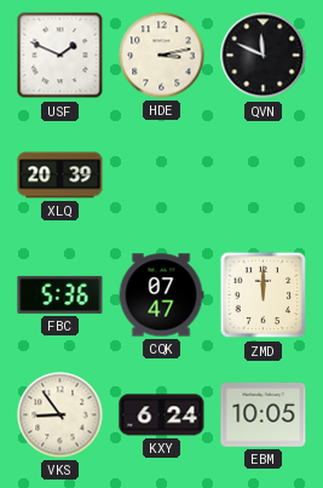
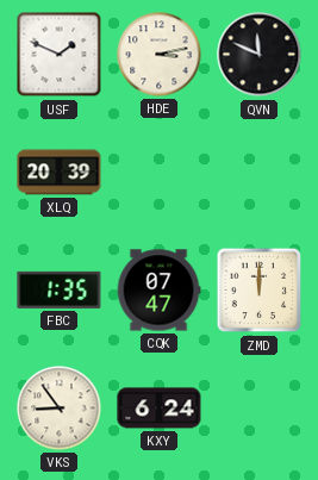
FBC: 5:36 -> 1:35 (60, 289)
EBM: 10:05 -> none (264, 415)
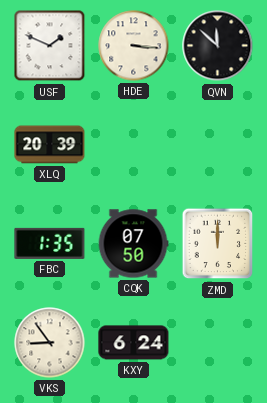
HDE: 3:13 -> 3:16 (134, 46)
QVN: 11:49 -> 11:52 (218, 46)
CQK: 07:47 -> 07:50 (133, 244)
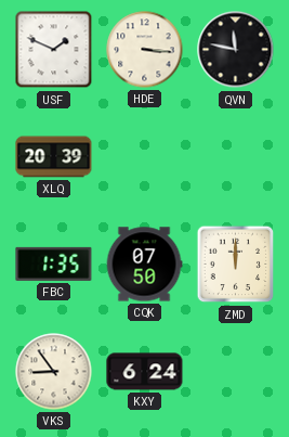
QVN: 11:52 -> 11:47 (236, 50)
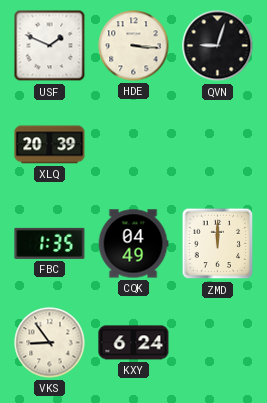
QVN: 11:47 -> 9:03 (218, 46)
CQK: 07:50 -> 04:49 (133, 244)
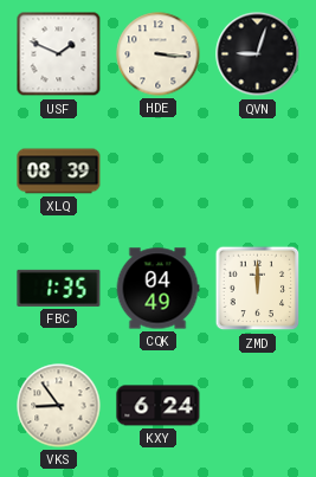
XLQ: 20:39 -> 08:39 (59, 172)
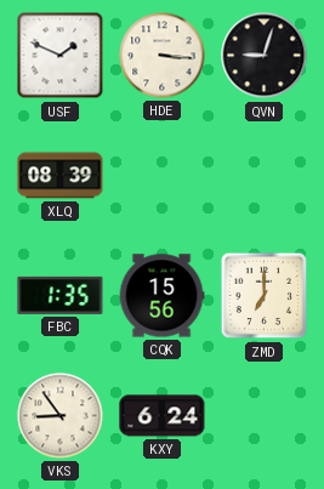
CQK: 04:49 -> 15:56 (161, 296)
ZMD: 12:00 -> 7:00 (265, 296)
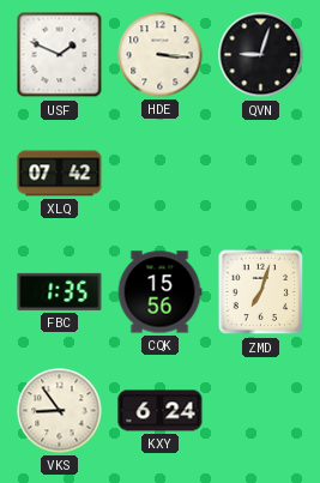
XLQ: 08:39 -> 07:42 (60, 174)
ZMD: 7:00 -> 7:03 (261, 292)
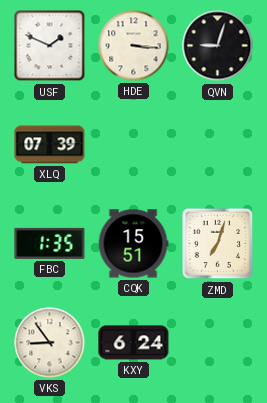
XLQ: 07:42 -> 07:39 (50, 145)
CQK: 15:56 -> 15:51 (133, 244)
